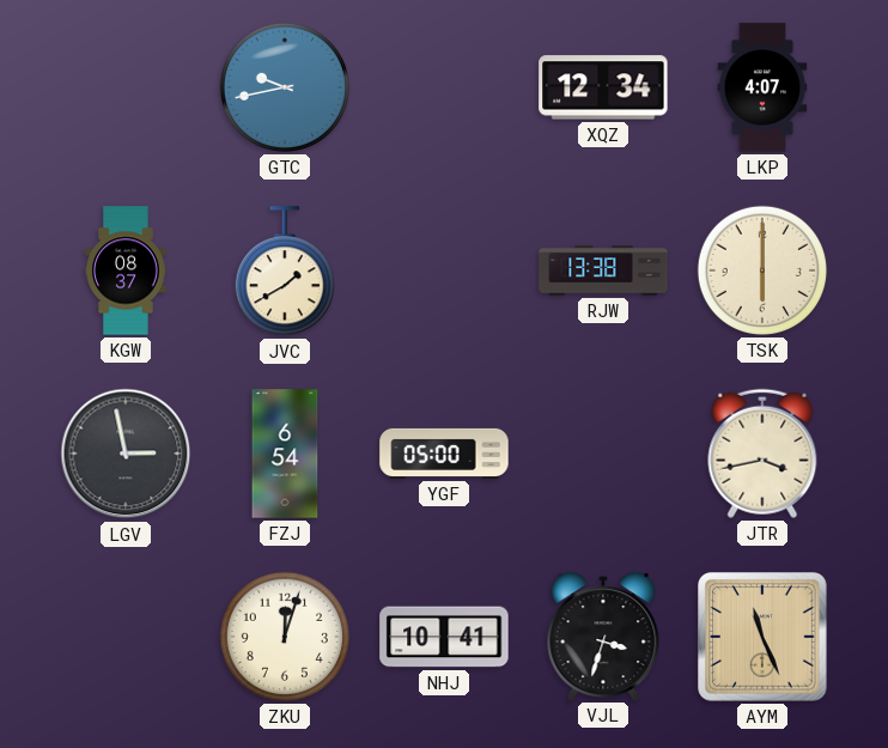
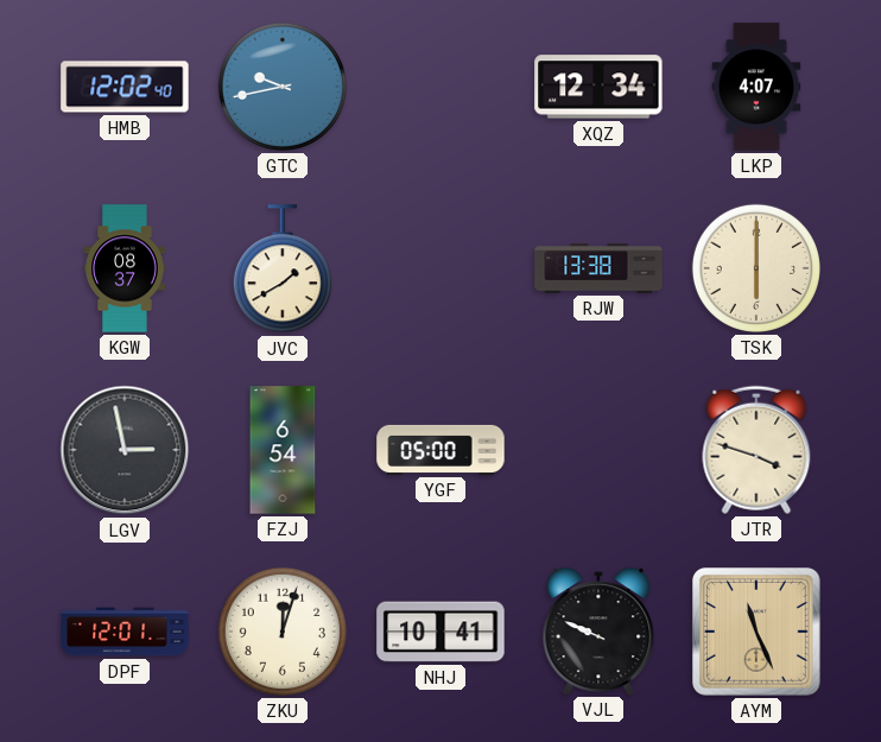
HMB: none -> 12:02 (125, 87)
JTR: 3:43 -> 3:48 (756, 450)
DPF: none -> 12:01 (125, 632)
VJL: 3:33 -> 9:49 (598, 630)
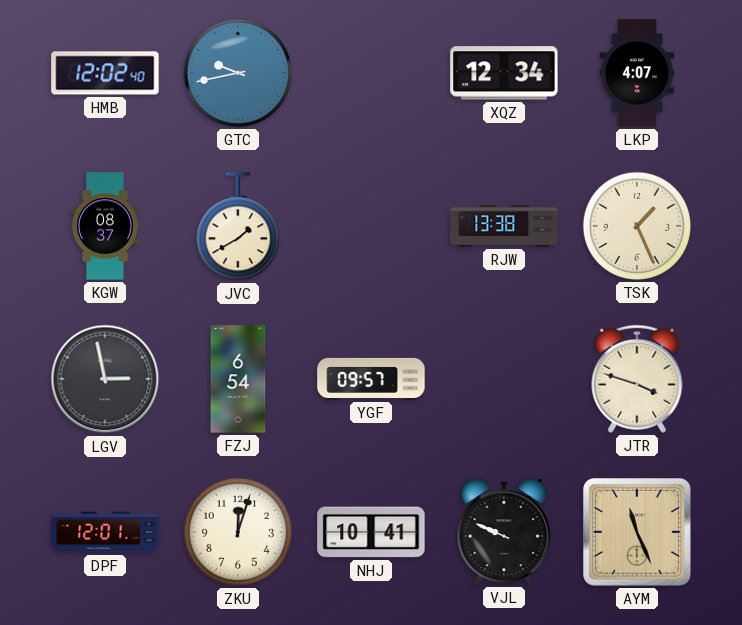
TSK: 6:00 -> 1:26 (637, 226)
YGF: 05:00 -> 09:57 (371, 379)
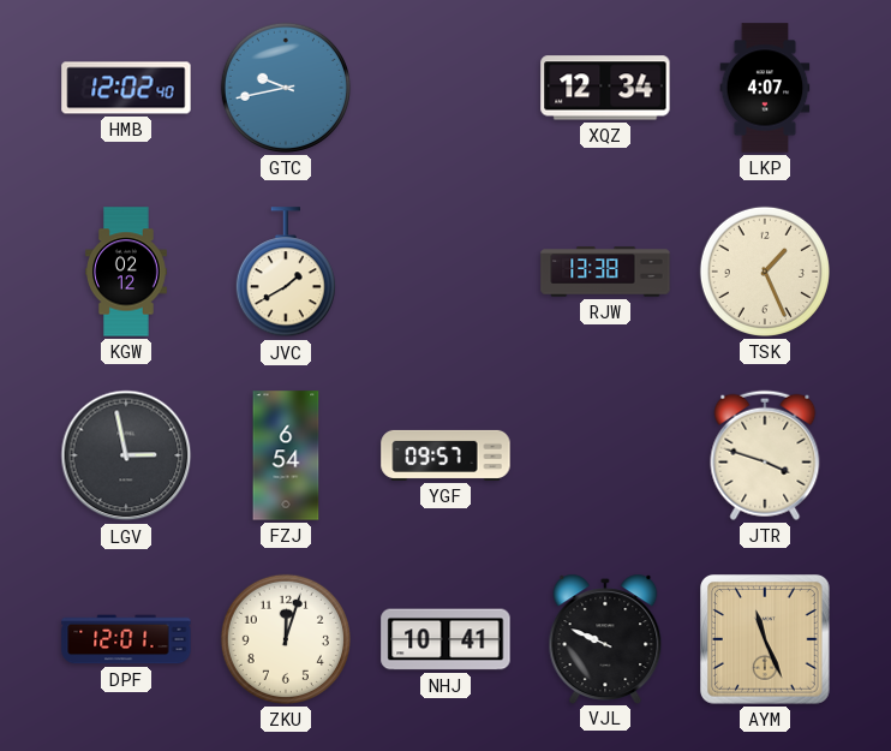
KGW: 08:37 -> 02:12 (126, 272)
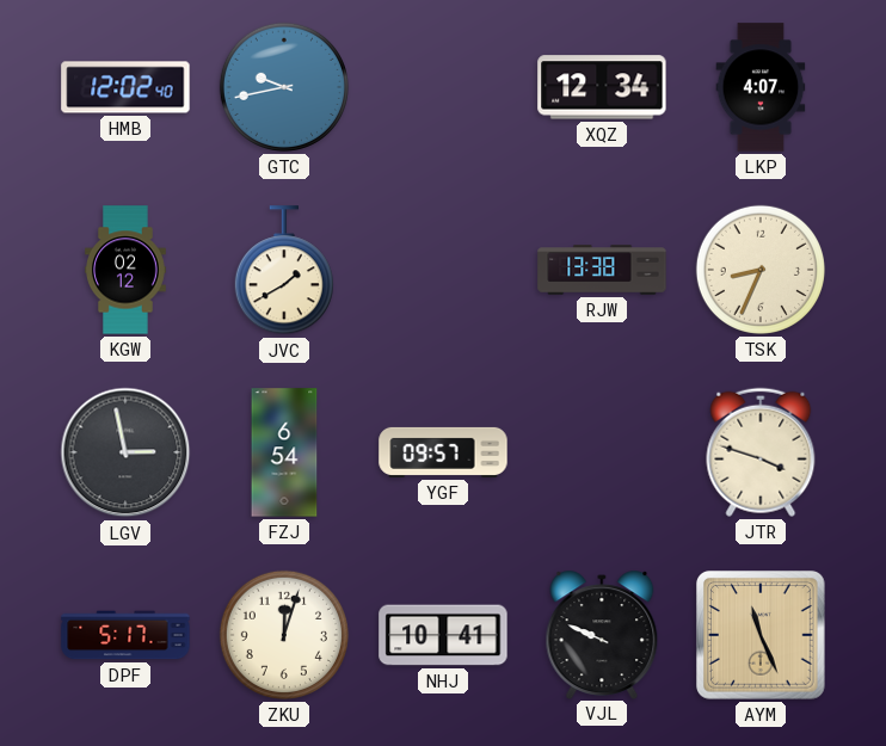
TSK: 1:26 -> 8:34 (761, 270)
DPF: 12:01 -> 5:17 (125, 635)
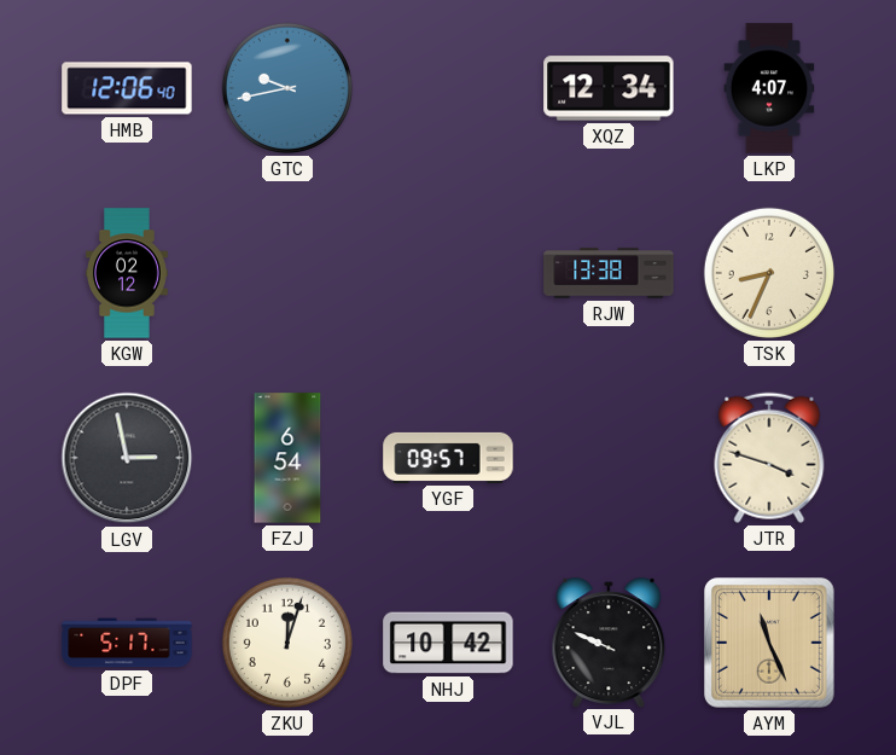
HMB: 12:02 -> 12:06 (127, 88)
JVC: 1:40 -> none (284, 271)
NHJ: 10:41 -> 10:42 (448, 643)
